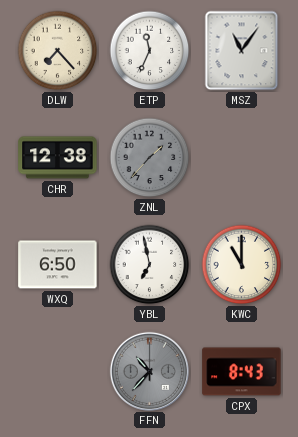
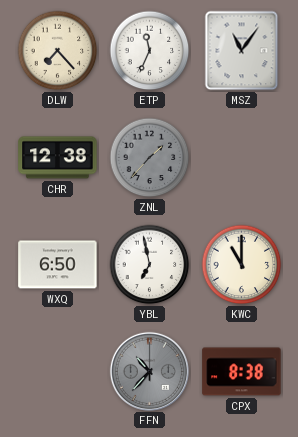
CPX: 8:43 -> 8:38 (242, 372)
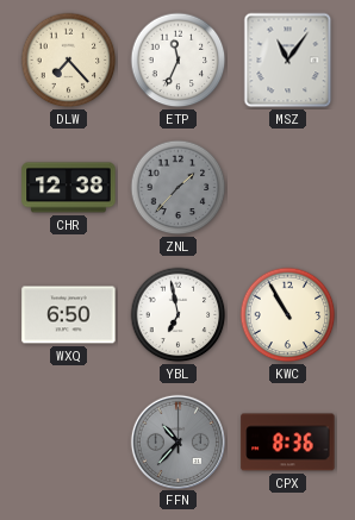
KWC: 11:00 -> 10:55 (288, 315)
CPX: 8:38 -> 8:36 (288, 443)
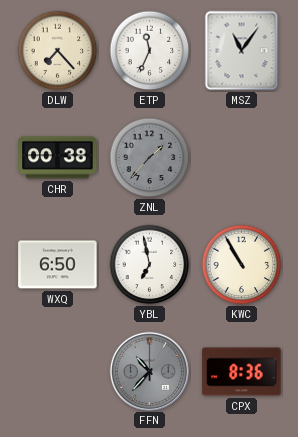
CHR: 12:38 -> 00:38 (58, 158)
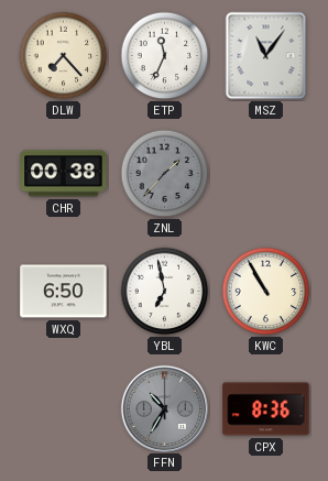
FFN: 10:37 -> 10:35 (164, 408)
